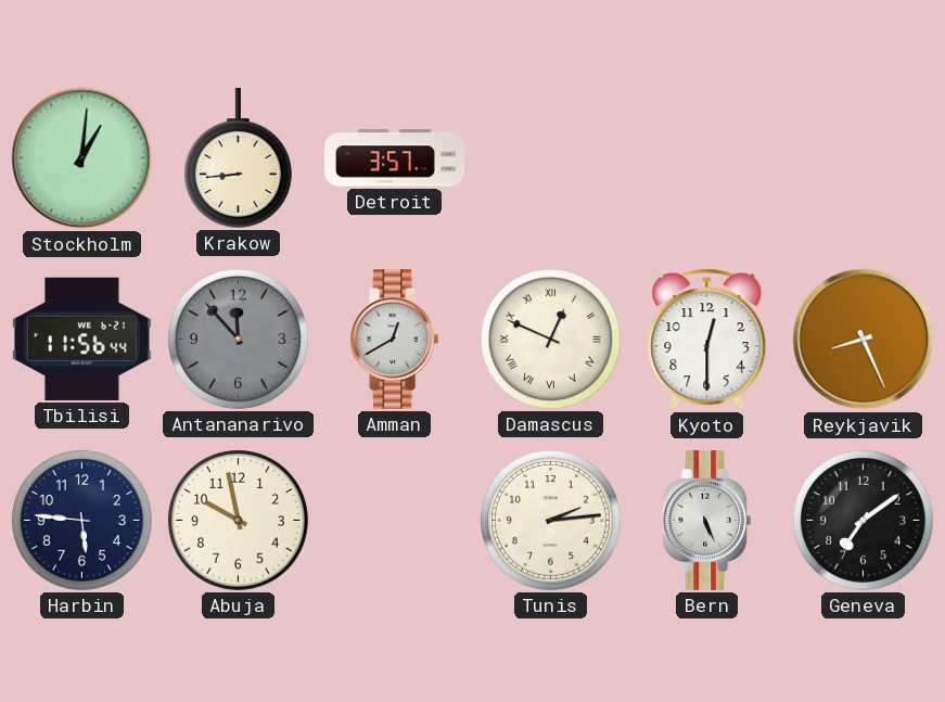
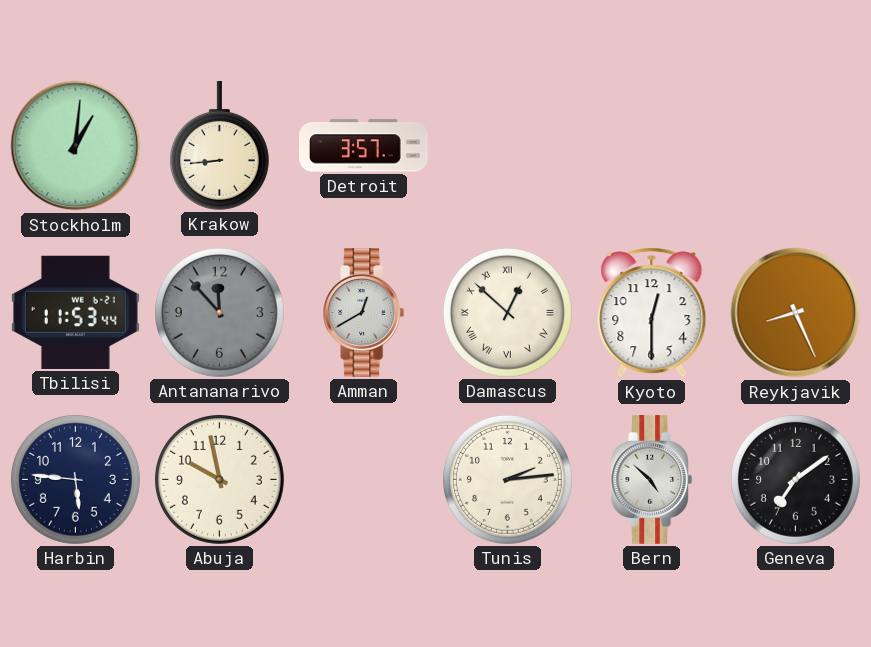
Tbilisi: 11:56 -> 11:53 (75, 312)
Damascus: 12:49 -> 12:52 (507, 312)
Bern: 5:26 -> 4:52 (652, 480)
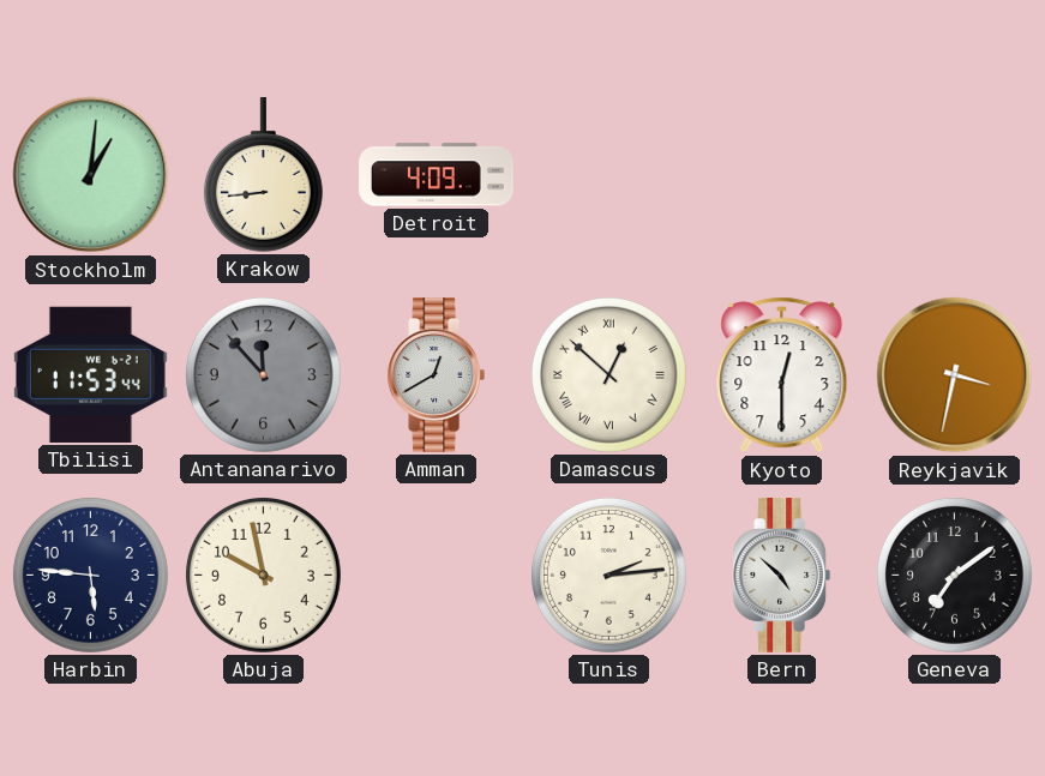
Detroit: 3:57 -> 4:09 (437, 175)
Reykjavik: 8:26 -> 3:32 (955, 375)
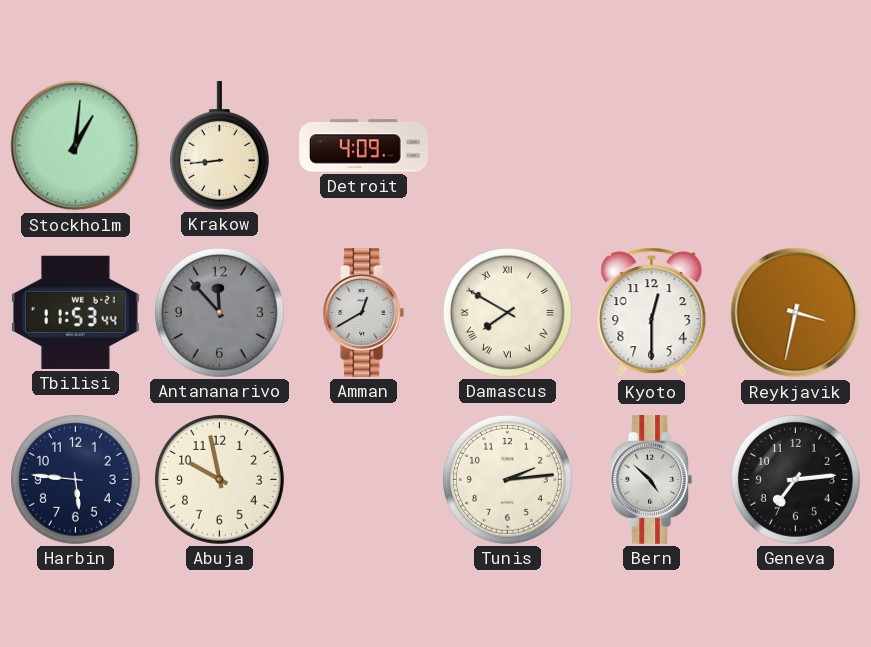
Damascus: 12:52 -> 7:50 (507, 312)
Geneva: 7:09 -> 7:14 (795, 479)
